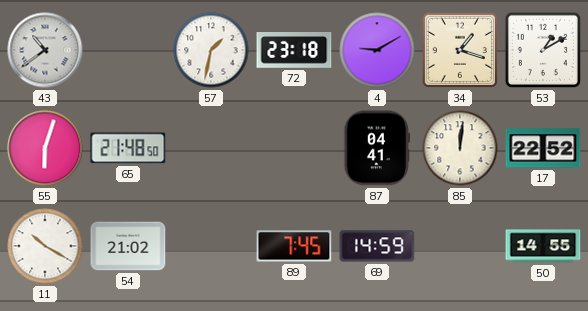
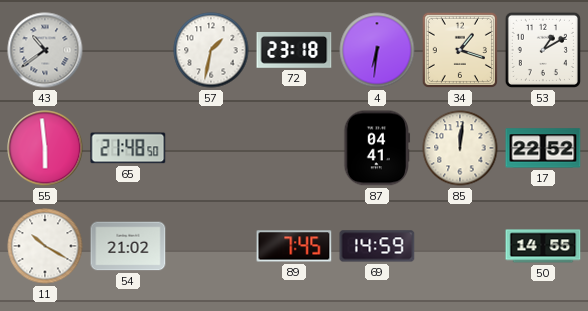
4: 9:10 -> 6:31 (377, 50)
55: 6:03 -> 5:59 (45, 148)
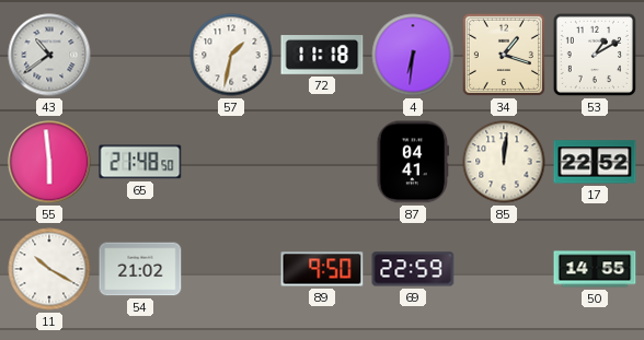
72: 23:18 -> 11:18 (322, 56)
89: 7:45 -> 9:50 (322, 269)
69: 14:59 -> 22:59 (413, 269)
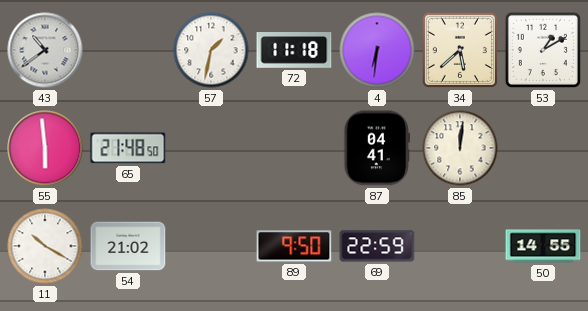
34: 1:18 -> 5:38 (460, 50)
17: 22:52 -> none (595, 162)
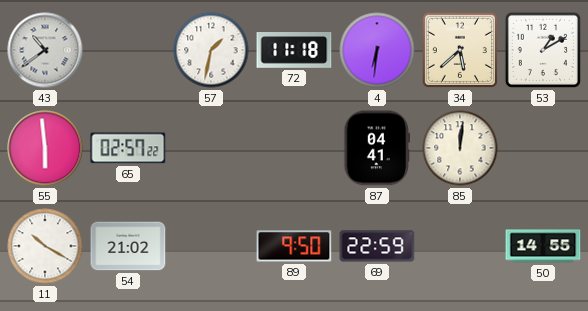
65: 21:48 -> 02:57 (128, 148)
